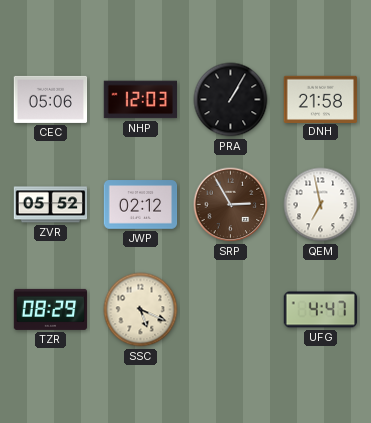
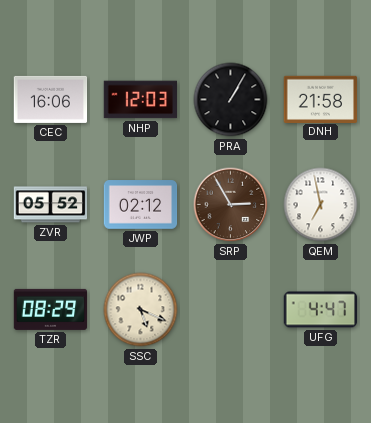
CEC: 05:06 -> 16:06 (51, 99)
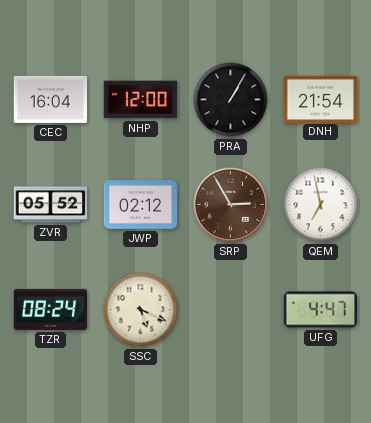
CEC: 16:06 -> 16:04 (51, 99)
NHP: 12:03 -> 12:00 (140, 100)
DNH: 21:58 -> 21:54 (321, 99)
TZR: 08:29 -> 08:24 (51, 309)
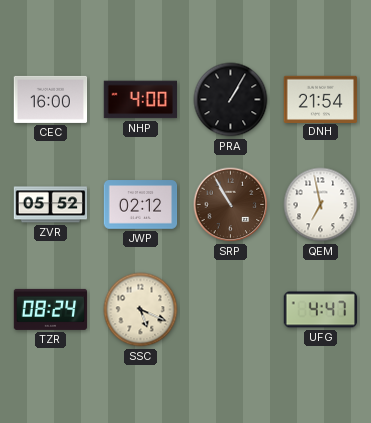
CEC: 16:04 -> 16:00 (51, 99)
NHP: 12:00 -> 4:00 (140, 100)
SRP: 2:55 -> 10:55 (231, 205)
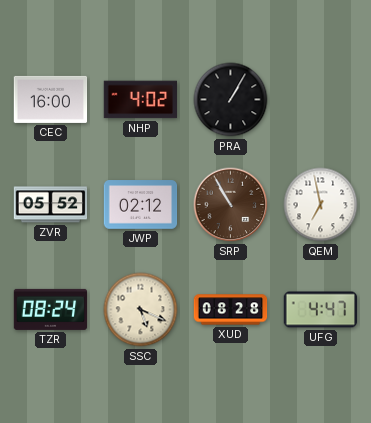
NHP: 4:00 -> 4:02 (140, 100)
DNH: 21:54 -> none (321, 99)
XUD: none -> 08:28 (231, 310)
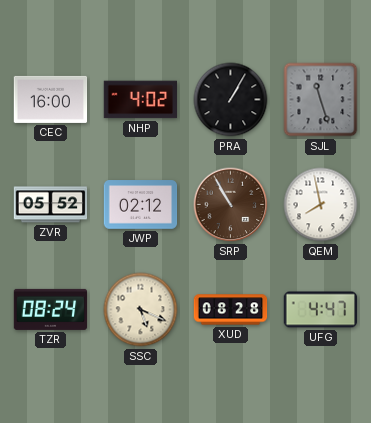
SJL: none -> 11:27 (321, 100)
QEM: 6:58 -> 7:58 (321, 205)
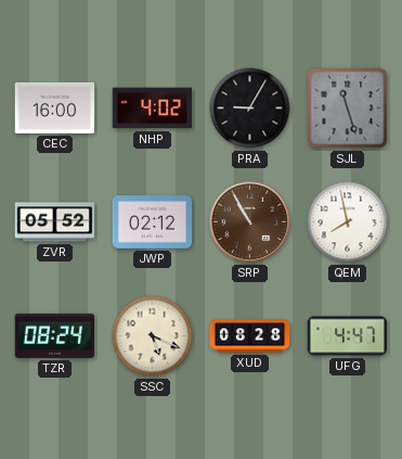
PRA: 1:05 -> 9:05 (250, 109)
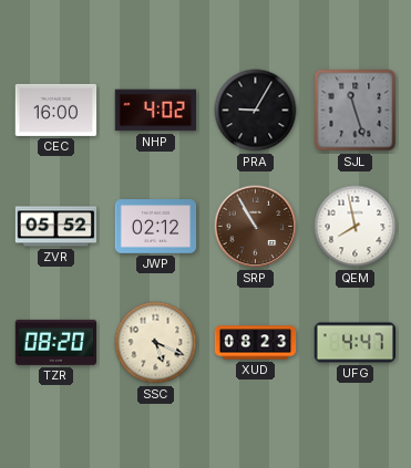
TZR: 08:24 -> 08:20 (56, 342)
XUD: 08:28 -> 08:23 (256, 343)
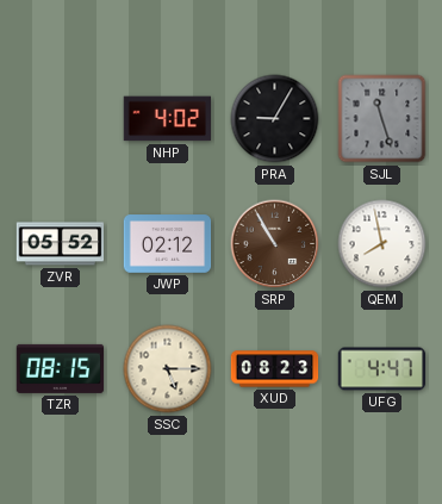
CEC: 16:00 -> none (56, 110)
TZR: 08:20 -> 08:15 (61, 368)
SSC: 5:19 -> 5:15 (168, 369)
